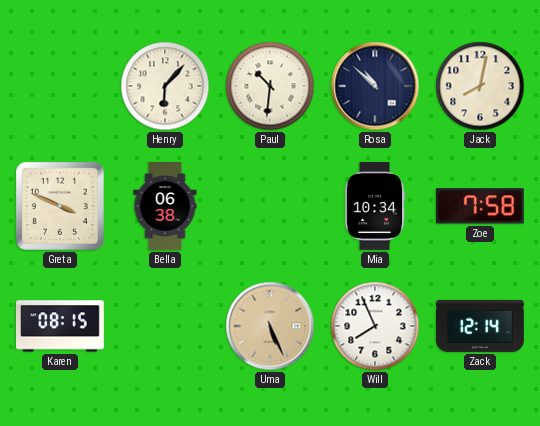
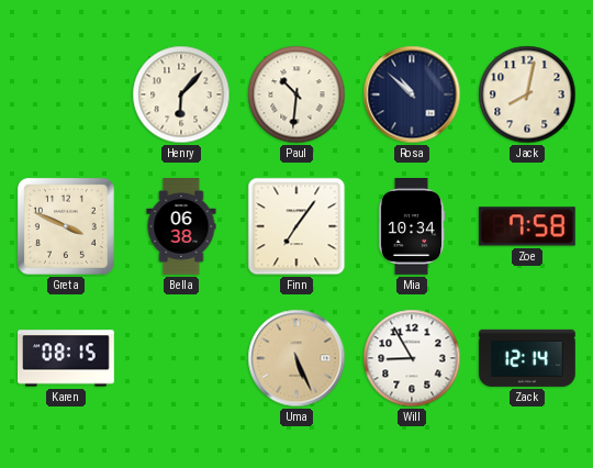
Finn: none -> 7:06 (296, 226)
Will: 7:56 -> 8:55 (412, 358)
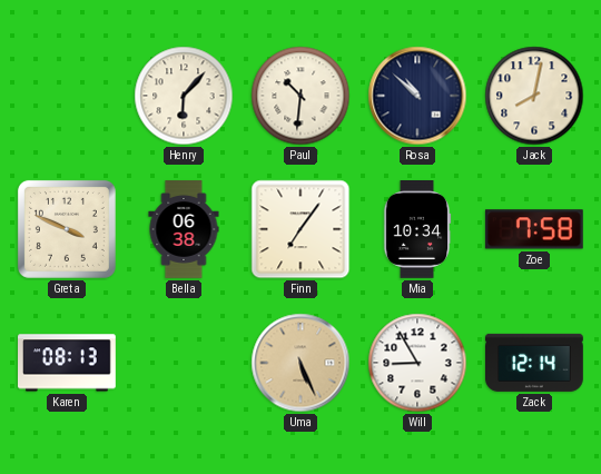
Karen: 08:15 -> 08:13 (68, 363)
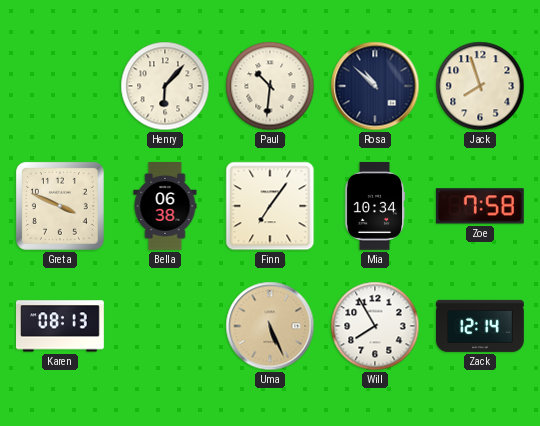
Jack: 8:02 -> 7:57 (480, 86)
Will: 8:55 -> 7:55 (375, 326)
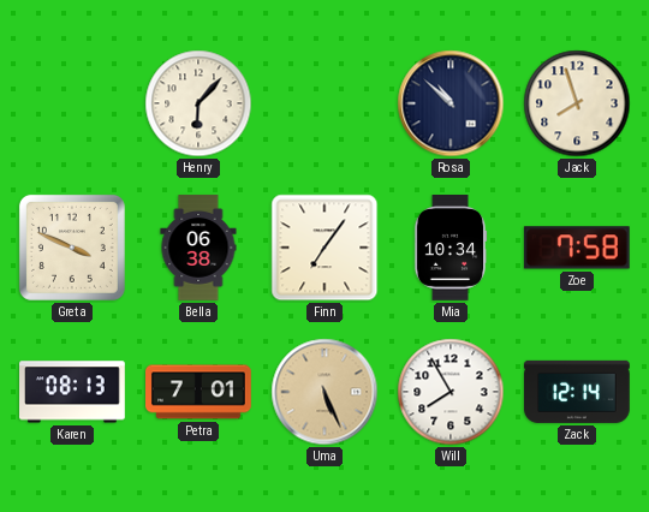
Paul: 10:31 -> none (270, 86)
Petra: none -> 7:01 (200, 392)
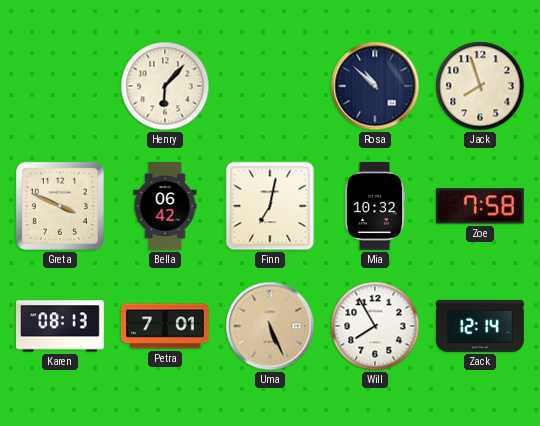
Bella: 06:38 -> 06:42 (165, 206)
Finn: 7:06 -> 7:02 (270, 206)
Mia: 10:34 -> 10:32 (375, 207)
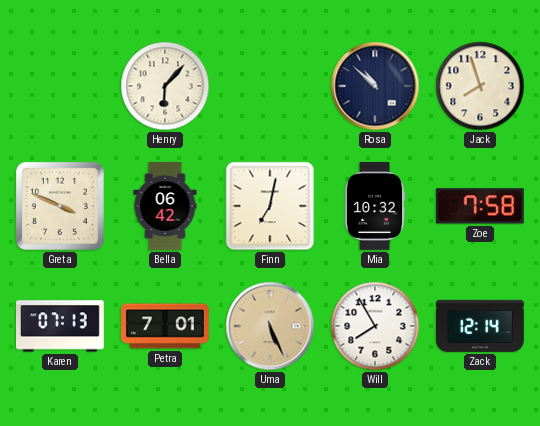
Karen: 08:13 -> 07:13 (61, 326)
